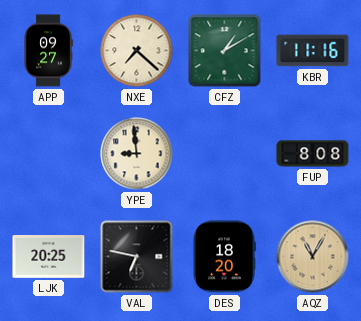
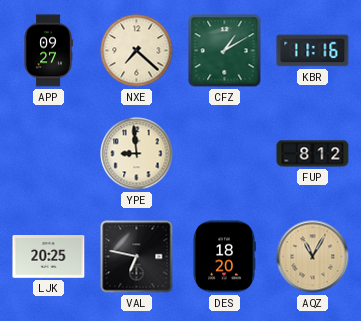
FUP: 8:08 -> 8:12 (313, 154)
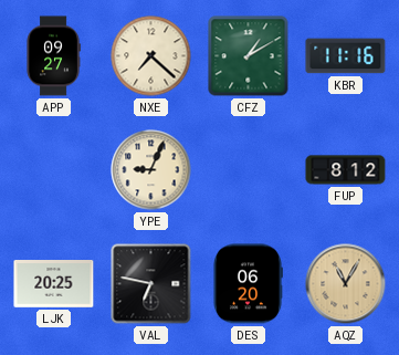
YPE: 8:59 -> 9:04 (151, 170)
DES: 18:20 -> 06:20 (249, 284)
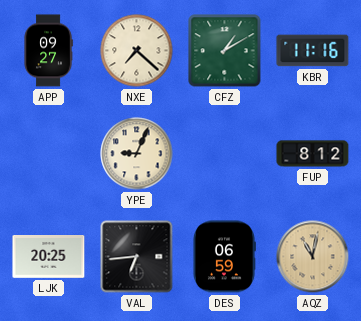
VAL: 6:47 -> 6:44 (137, 257)
DES: 06:20 -> 06:59 (225, 257)
AQZ: 11:05 -> 11:02 (313, 257)
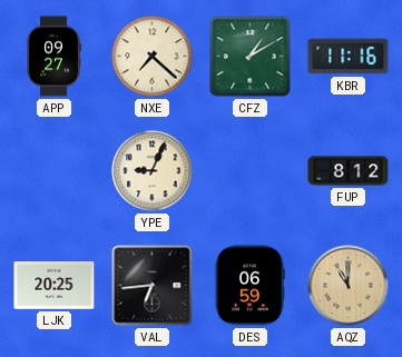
AQZ: 11:02 -> 11:00 (349, 286)
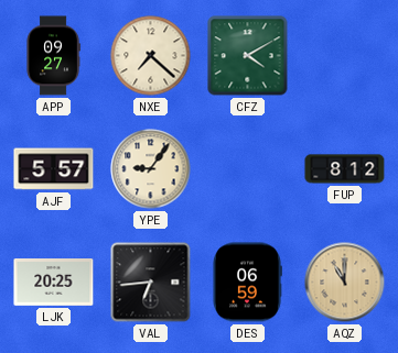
CFZ: 1:10 -> 4:10 (248, 56)
KBR: 11:16 -> none (349, 57)
AJF: none -> 5:57 (54, 169)
YPE: 9:04 -> 9:06 (151, 169)
